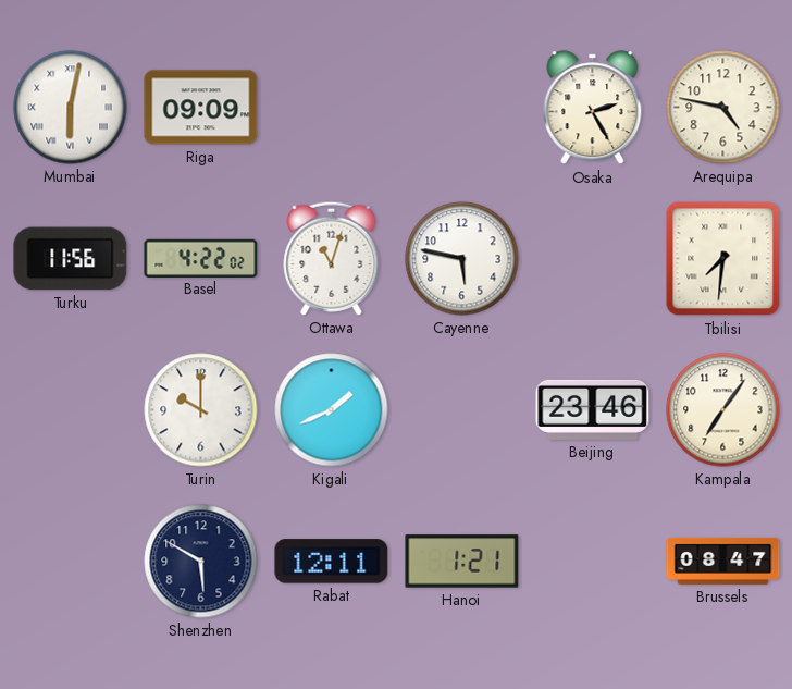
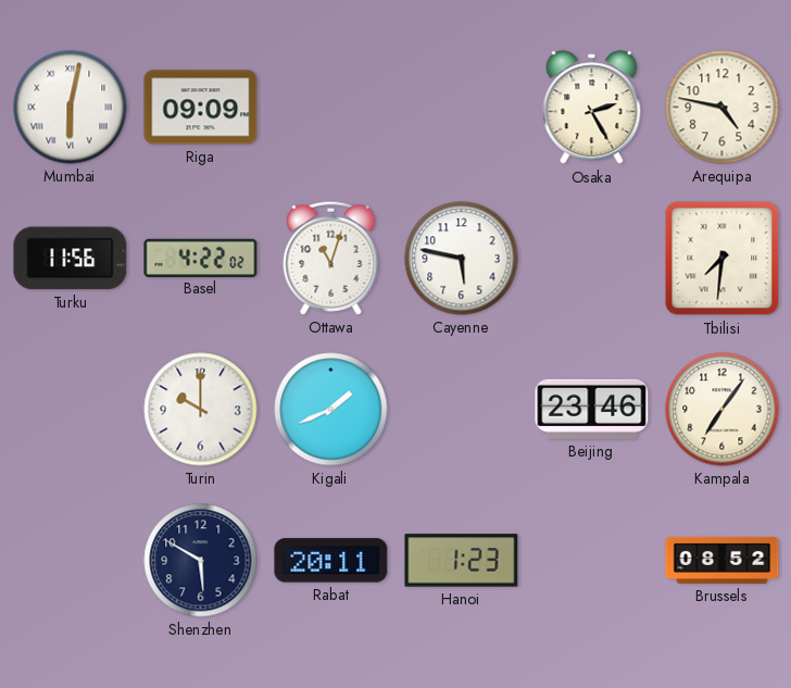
Rabat: 12:11 -> 20:11 (331, 561)
Hanoi: 1:21 -> 1:23 (462, 561)
Brussels: 08:47 -> 08:52 (723, 560)
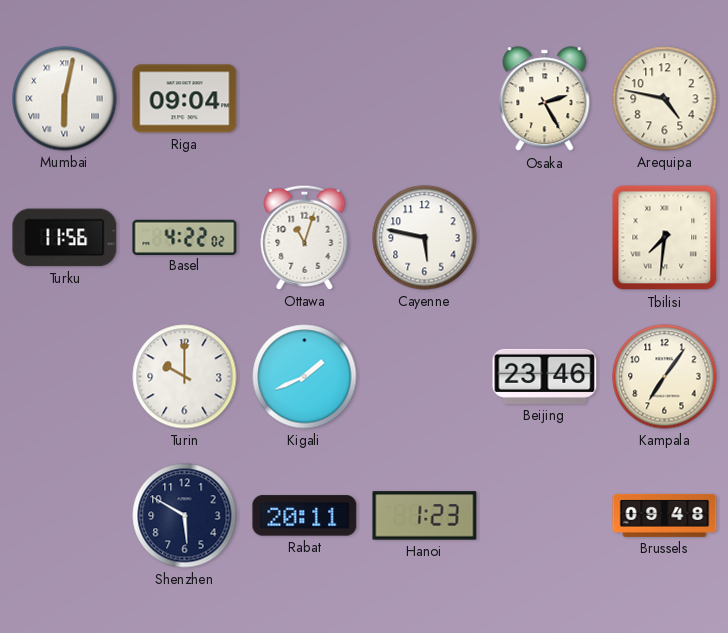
Riga: 09:09 -> 09:04 (185, 99)
Brussels: 08:52 -> 09:48 (665, 515)
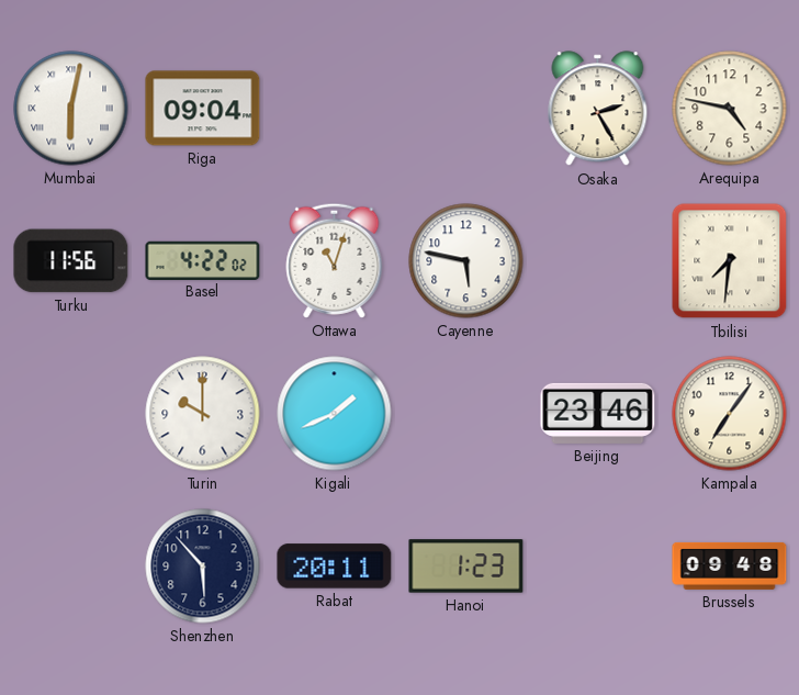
Shenzhen: 5:50 -> 5:53 (203, 567)
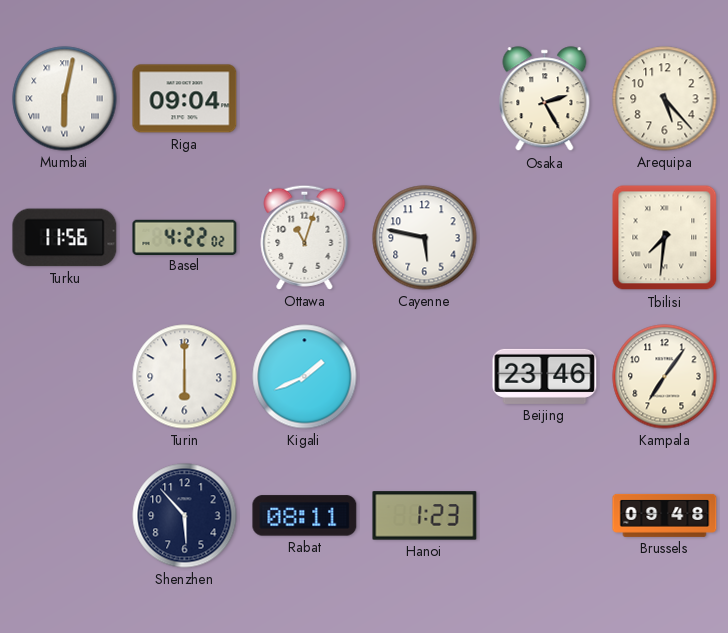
Arequipa: 4:47 -> 5:23 (665, 99)
Turin: 10:00 -> 6:00 (185, 377)
Rabat: 20:11 -> 08:11 (305, 516)
